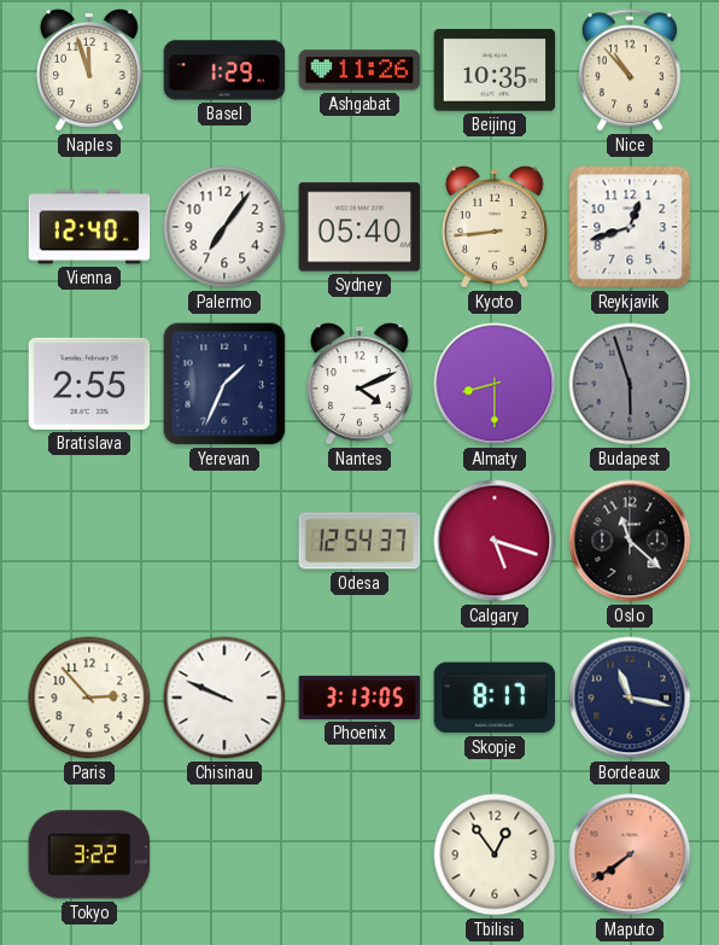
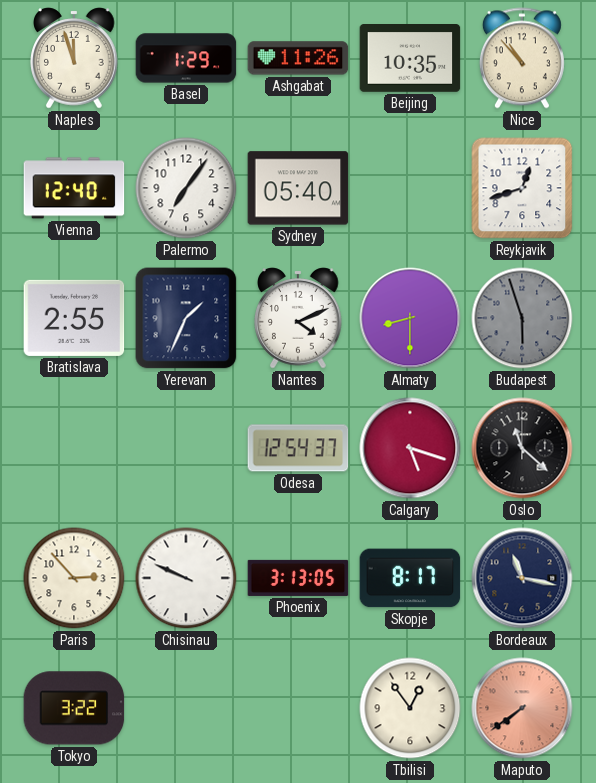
Kyoto: 8:44 -> none (495, 227)
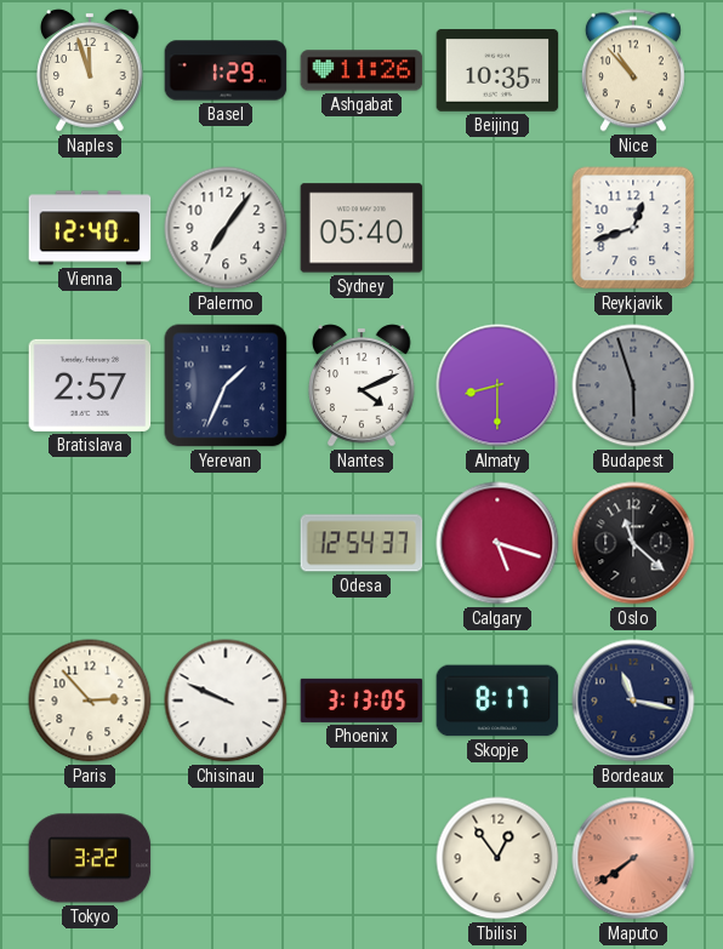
Bratislava: 2:55 -> 2:57 (90, 385)
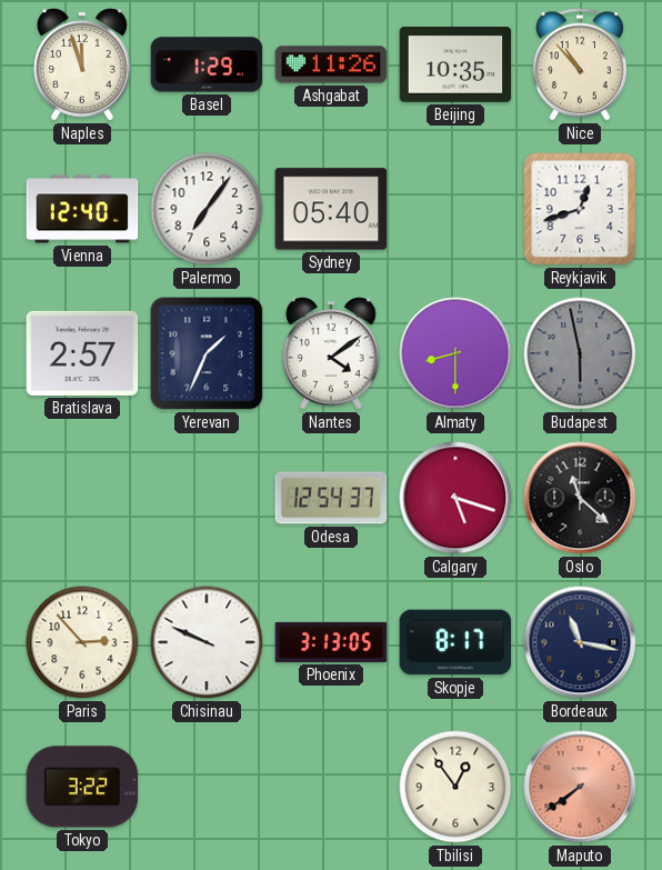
Nantes: 4:11 -> 4:09 (331, 353)
Budapest: 5:57 -> 5:58 (580, 353)
